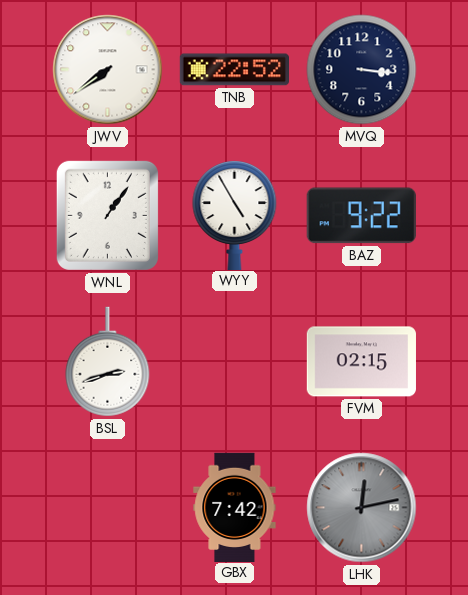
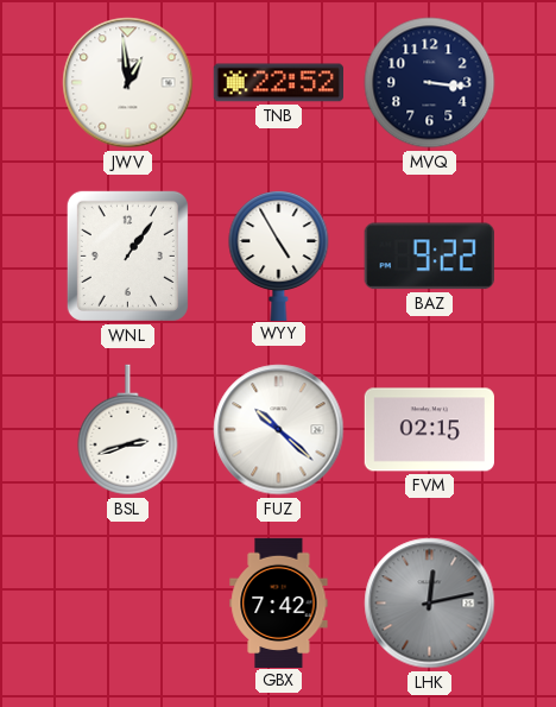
JWV: 7:39 -> 12:59 (128, 83)
FUZ: none -> 10:22 (279, 430)
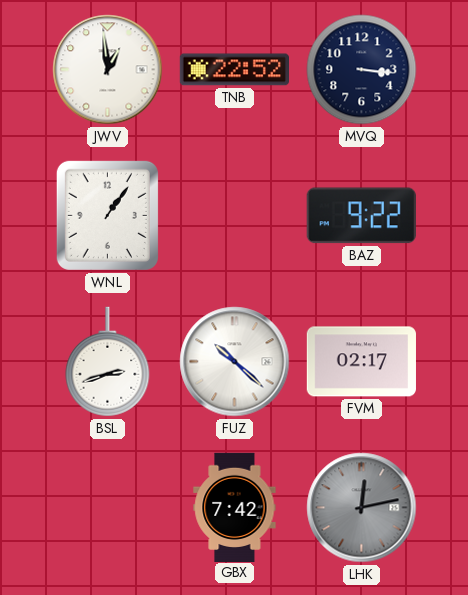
WYY: 4:55 -> none (279, 255)
FVM: 02:15 -> 02:17 (361, 362)
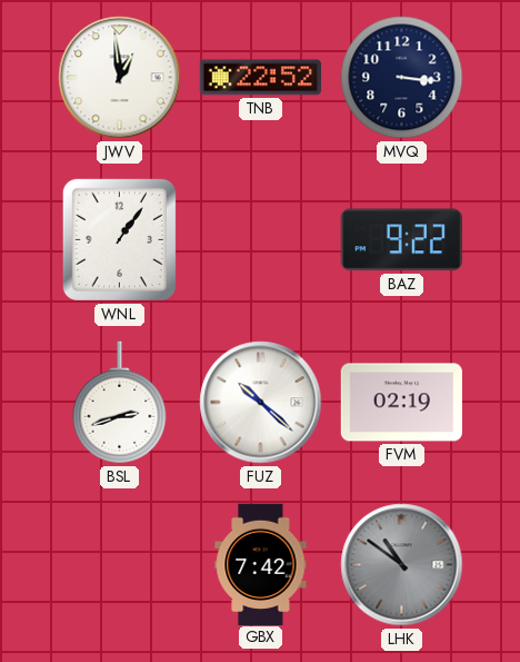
FVM: 02:17 -> 02:19 (401, 403)
LHK: 12:13 -> 10:51 (402, 565)
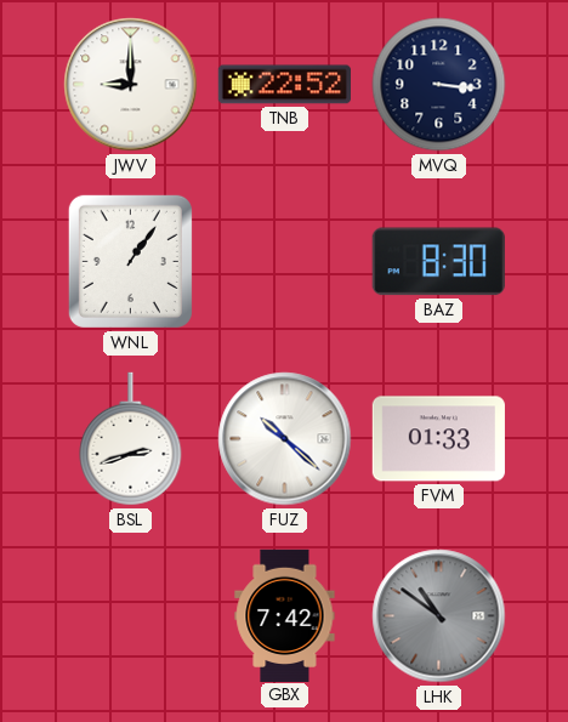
JWV: 12:59 -> 9:00 (131, 85)
BAZ: 9:22 -> 8:30 (438, 262)
FVM: 02:19 -> 01:33 (438, 439)
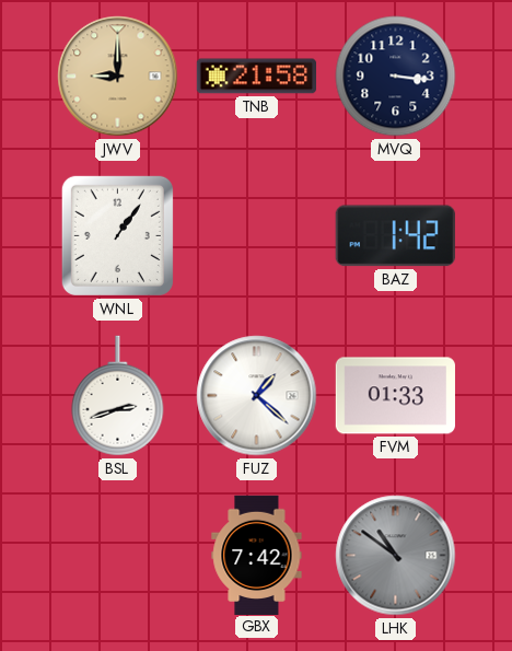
JWV dial: white -> champagne (118, 77)
TNB: 22:52 -> 21:58 (256, 77)
BAZ: 8:30 -> 1:42 (395, 236)
FUZ: 10:22 -> 1:22 (257, 396)
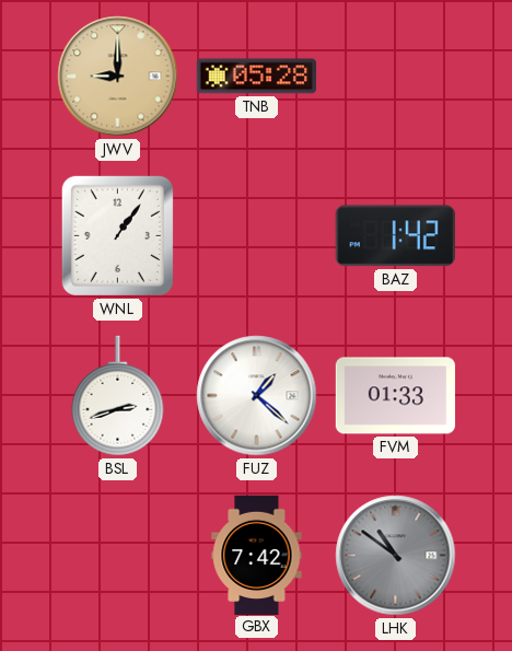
TNB: 21:58 -> 05:28 (256, 77)
MVQ: 3:16 -> none (396, 77)
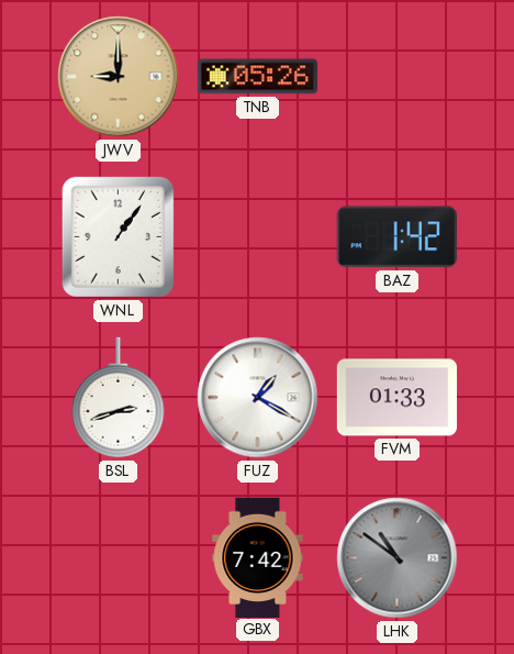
TNB: 05:28 -> 05:26 (257, 77)
FUZ: 1:22 -> 1:20 (258, 398)
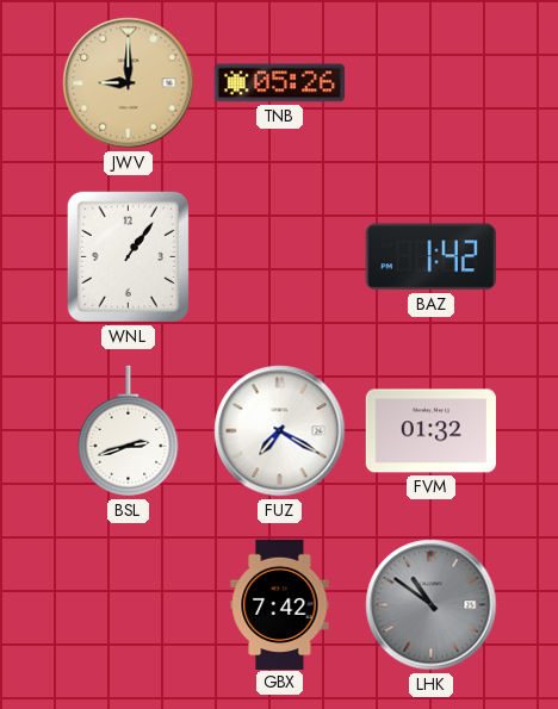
FUZ: 1:20 -> 7:20 (280, 431)
FVM: 01:33 -> 01:32 (430, 431)
